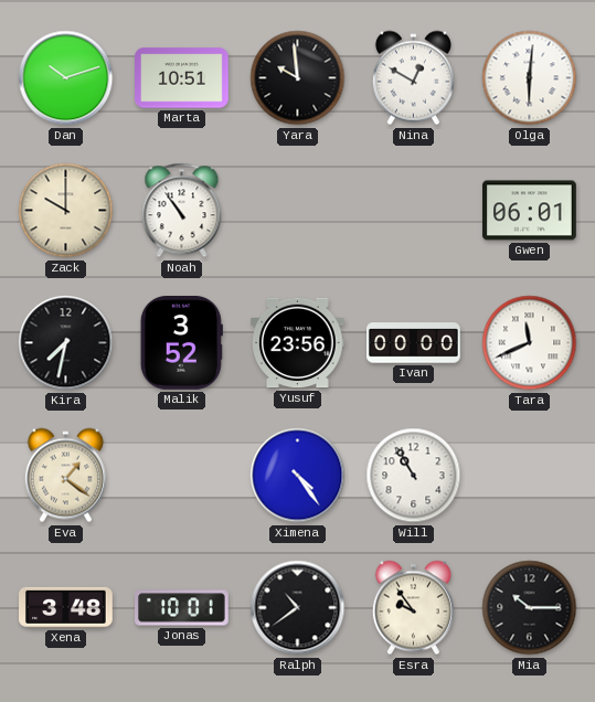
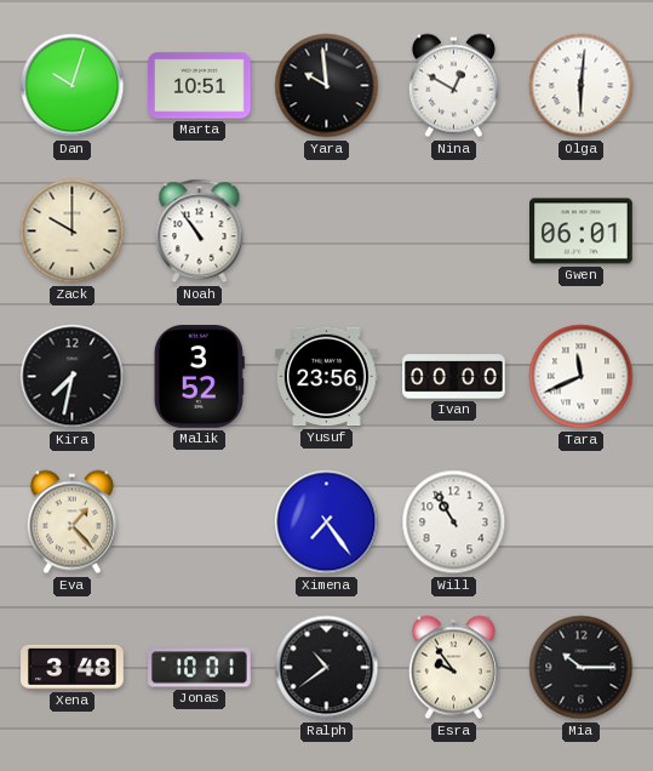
Dan: 10:12 -> 10:03 (73, 86)
Eva: 1:21 -> 1:23 (71, 522)
Ximena: 4:24 -> 7:24 (327, 522)
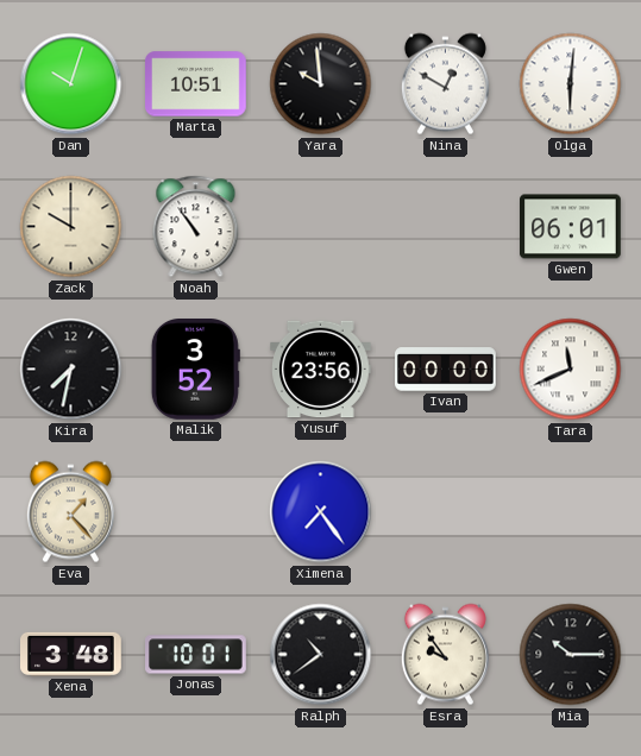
Will: 10:55 -> none (454, 522)
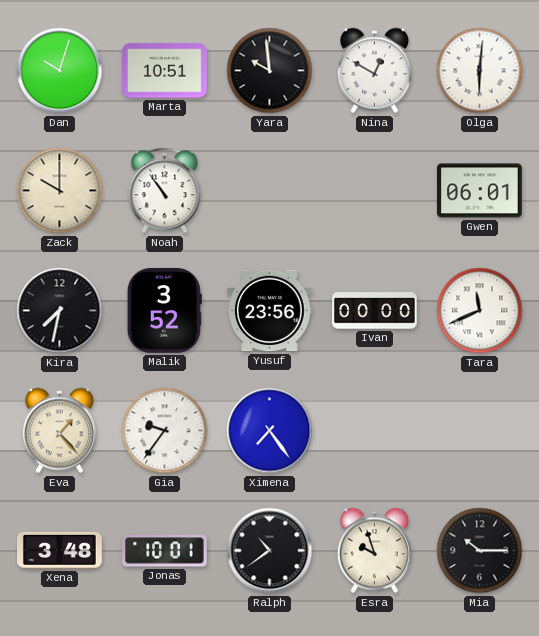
Gia: none -> 9:36 (165, 431)
Esra: 9:54 -> 9:57 (374, 551)
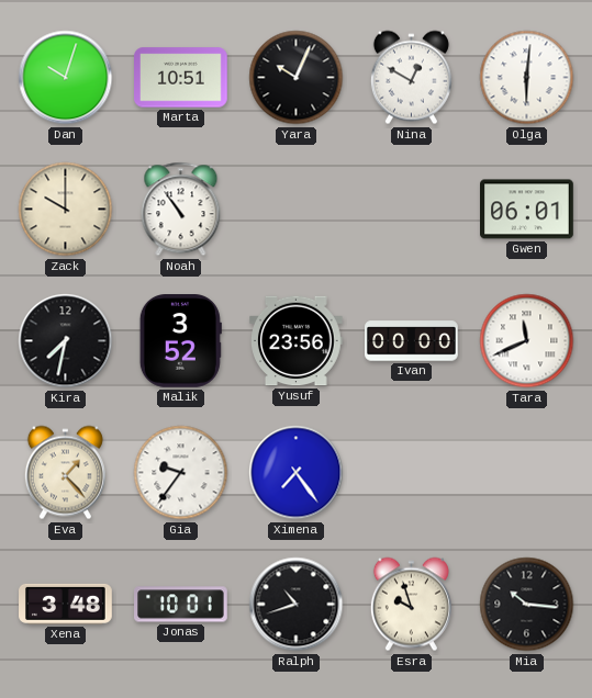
Yara: 9:59 -> 10:04 (297, 78)
Ralph: 10:39 -> 10:42 (297, 605)
Mia: 10:15 -> 10:16 (527, 605)
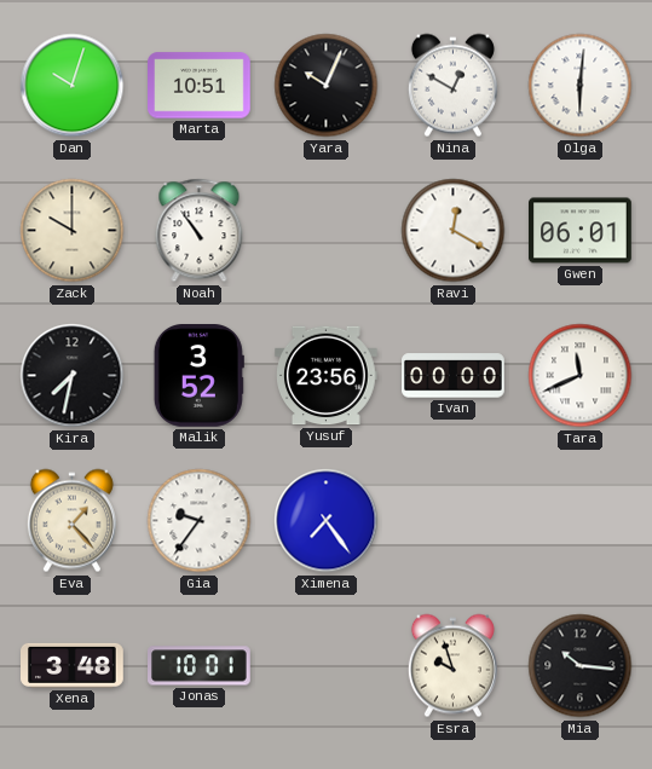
Ravi: none -> 12:20 (454, 231)
Ralph: 10:42 -> none (297, 605)
